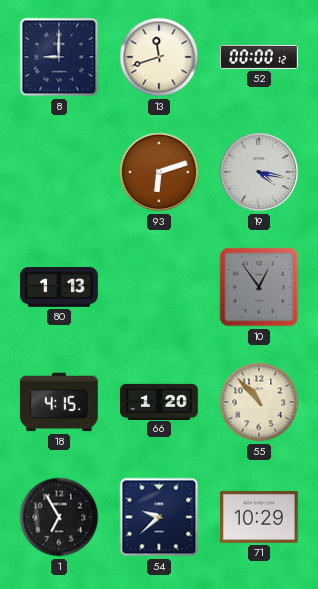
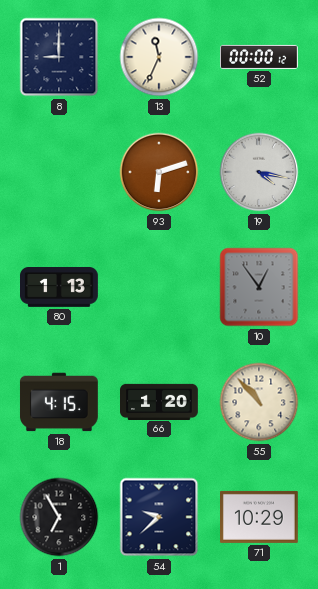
13: 11:42 -> 11:34 (159, 57)
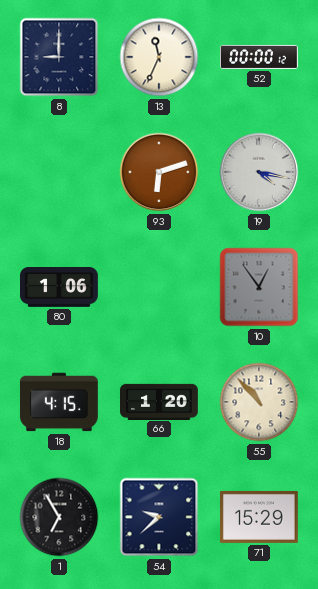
80: 1:13 -> 1:06 (60, 288)
71: 10:29 -> 15:29 (260, 517)
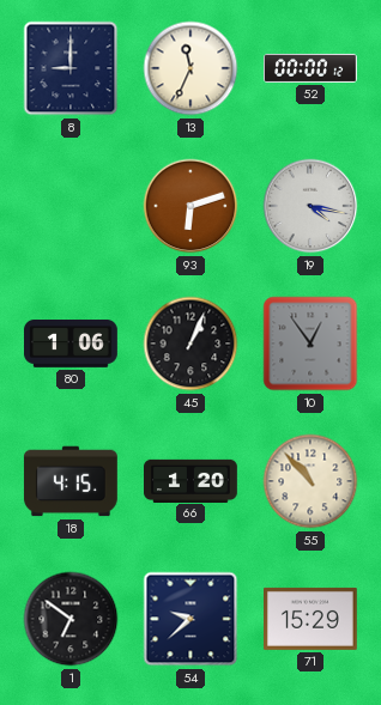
45: none -> 1:04 (190, 344)
1: 6:55 -> 6:51 (71, 619)
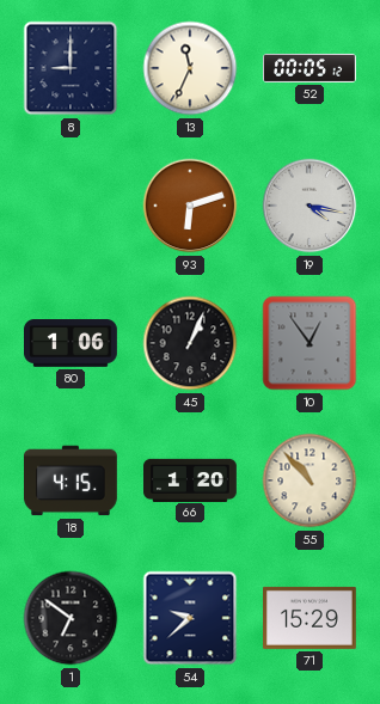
52: 00:00 -> 00:05 (311, 68)
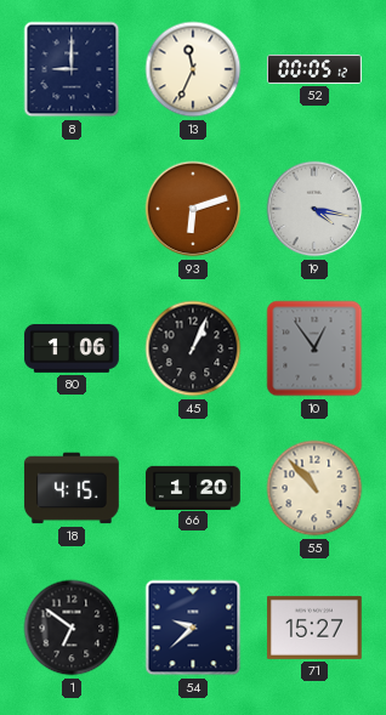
71: 15:29 -> 15:27 (316, 628)
